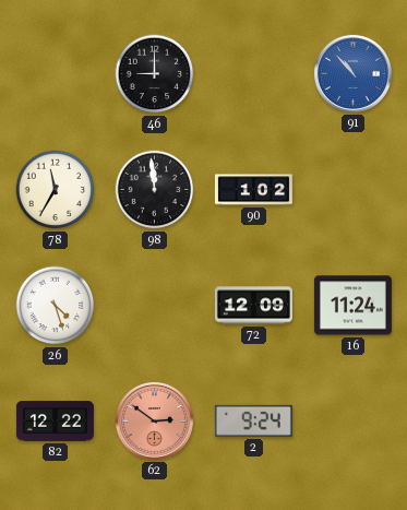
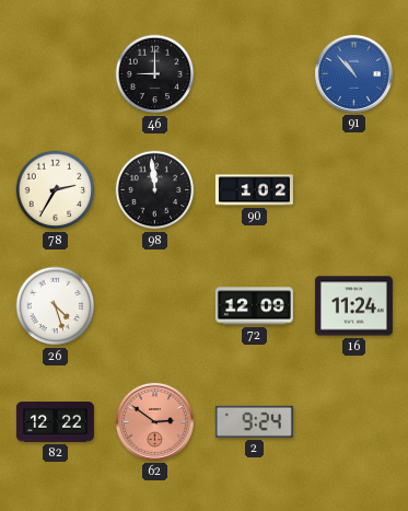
78: 11:35 -> 2:35 (56, 190)
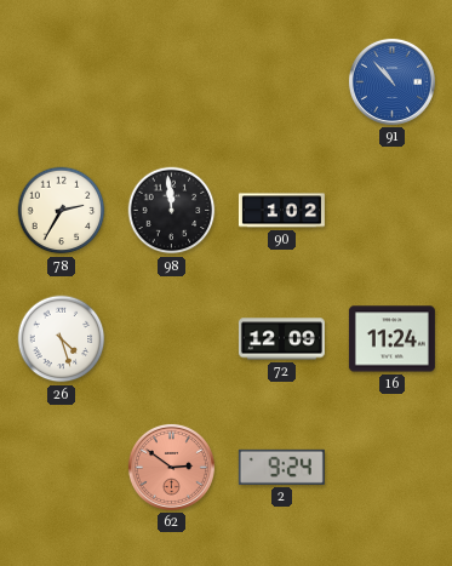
46: 9:00 -> none (155, 74)
82: 12:22 -> none (55, 422)
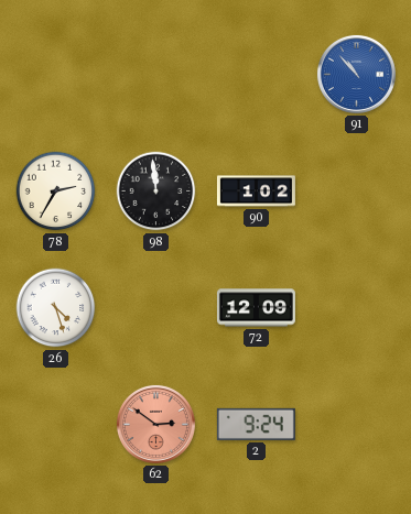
16: 11:24 -> none (391, 339)
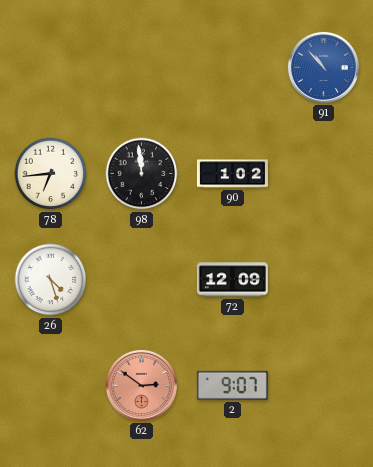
78: 2:35 -> 6:44 (51, 174)
2: 9:24 -> 9:07 (232, 385)
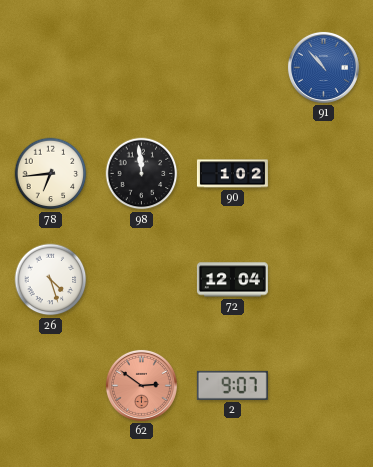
72: 12:09 -> 12:04 (232, 280)
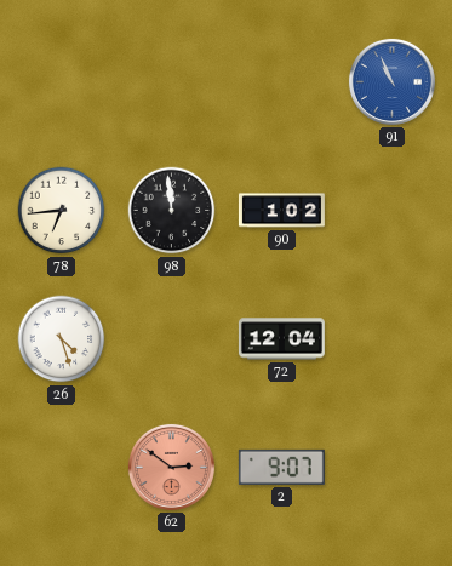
91: 10:53 -> 10:56 (391, 81)
